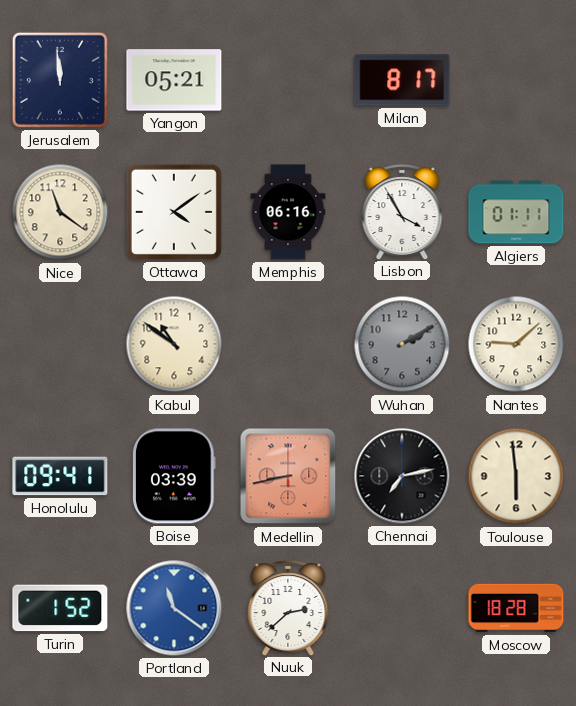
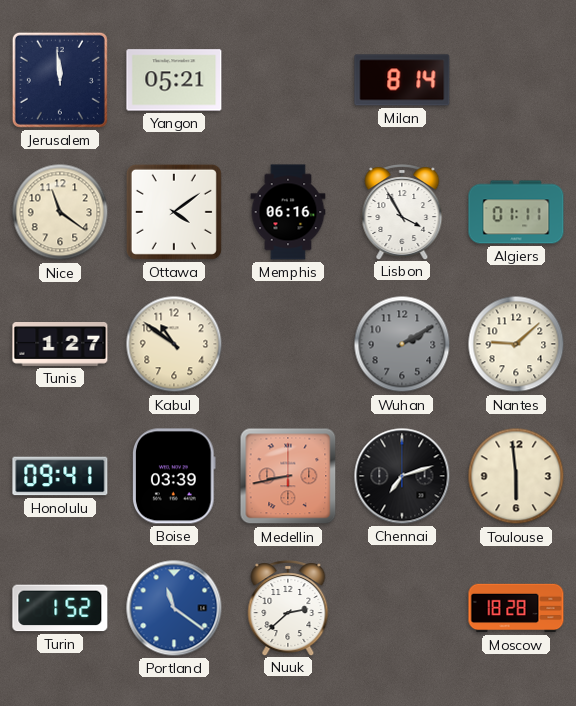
Milan: 8:17 -> 8:14 (402, 80)
Tunis: none -> 1:27 (60, 345)
Chennai: 7:13 -> 7:12 (402, 476)
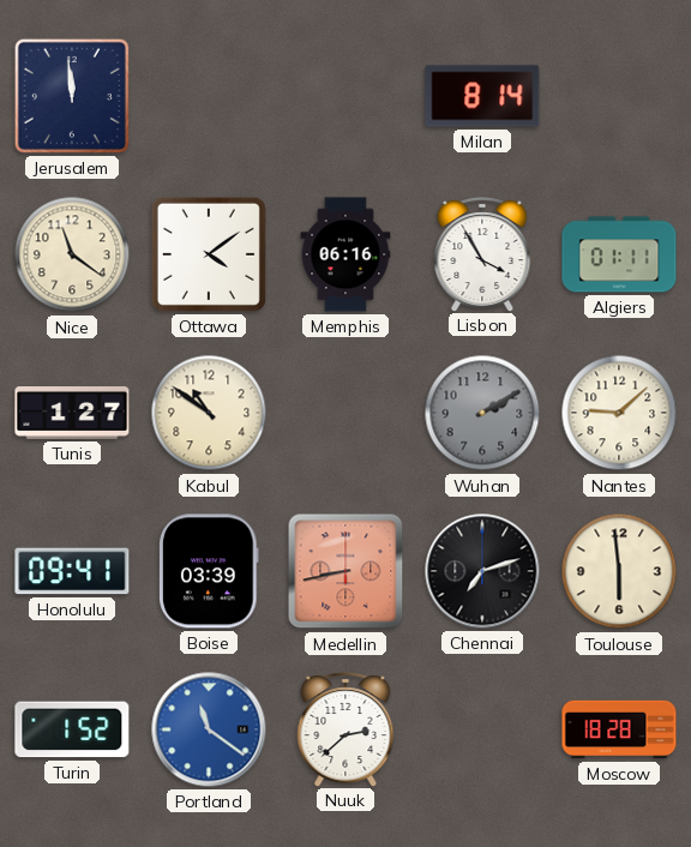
Yangon: 05:21 -> none (174, 80)
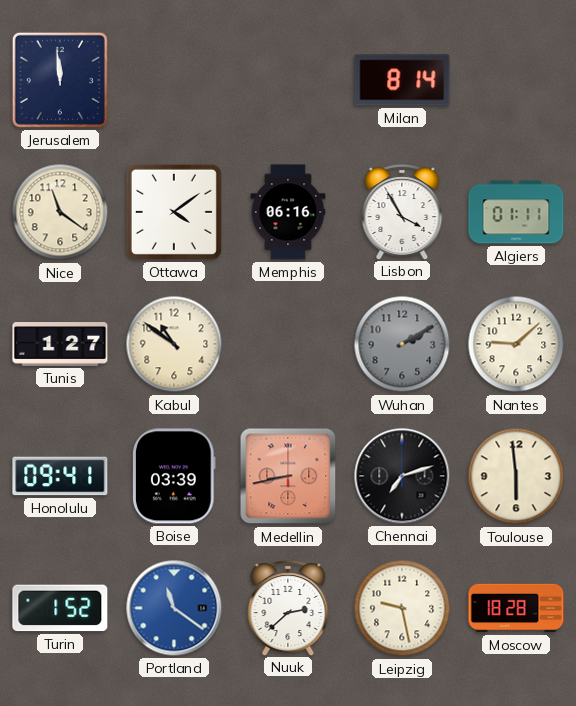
Leipzig: none -> 9:28 (402, 608)
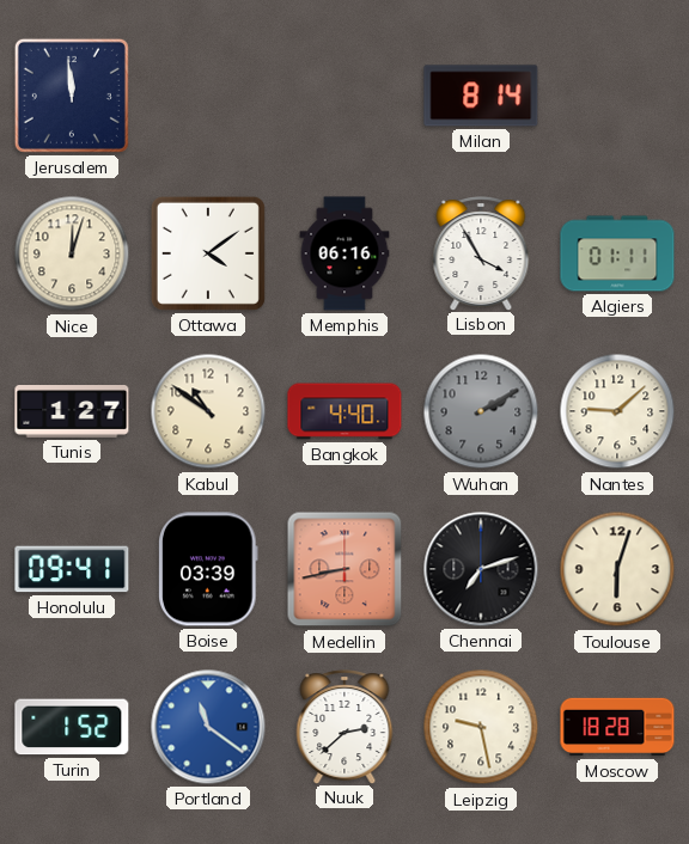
Nice: 11:21 -> 12:03 (72, 253)
Bangkok: none -> 4:40 (344, 411)
Toulouse: 5:59 -> 6:03 (617, 569)
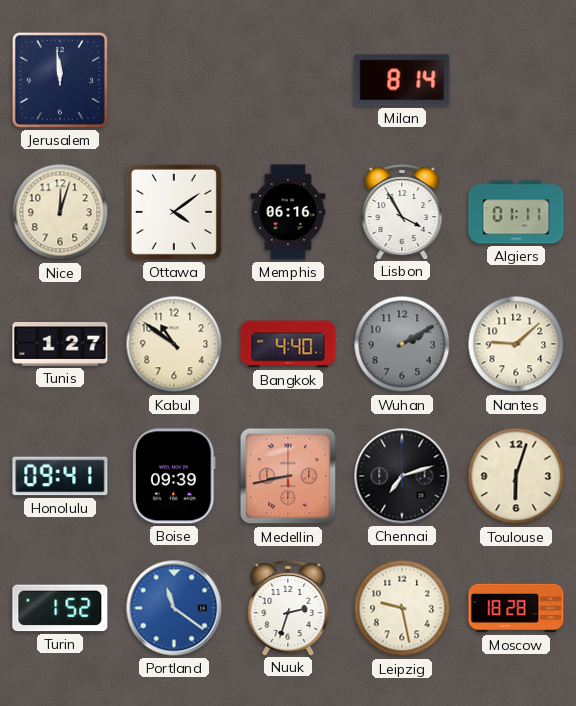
Boise: 03:39 -> 09:39 (175, 476)
Nuuk: 2:38 -> 2:33 (288, 608)
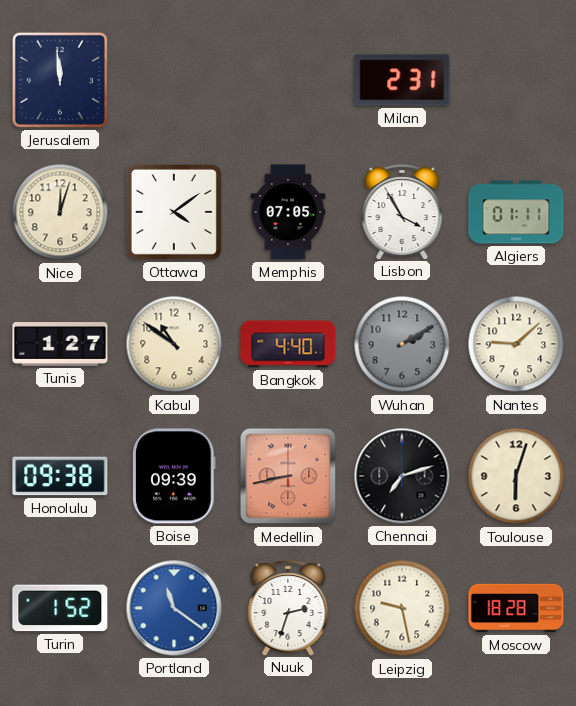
Milan: 8:14 -> 2:31 (402, 80)
Memphis: 06:16 -> 07:05 (288, 212)
Honolulu: 09:41 -> 09:38 (60, 476)
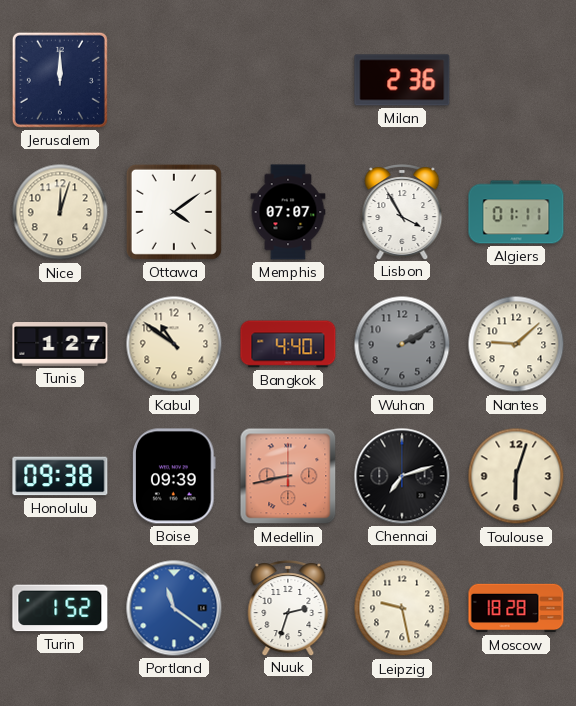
Jerusalem: 11:59 -> 12:00 (60, 80)
Milan: 2:31 -> 2:36 (402, 80)
Memphis: 07:05 -> 07:07 (288, 212)
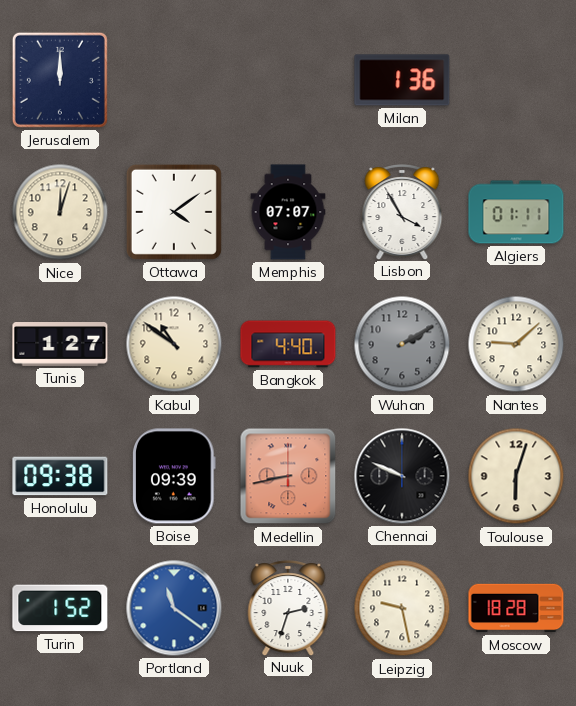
Milan: 2:36 -> 1:36 (402, 80)
Chennai: 7:12 -> 9:49 (402, 476)
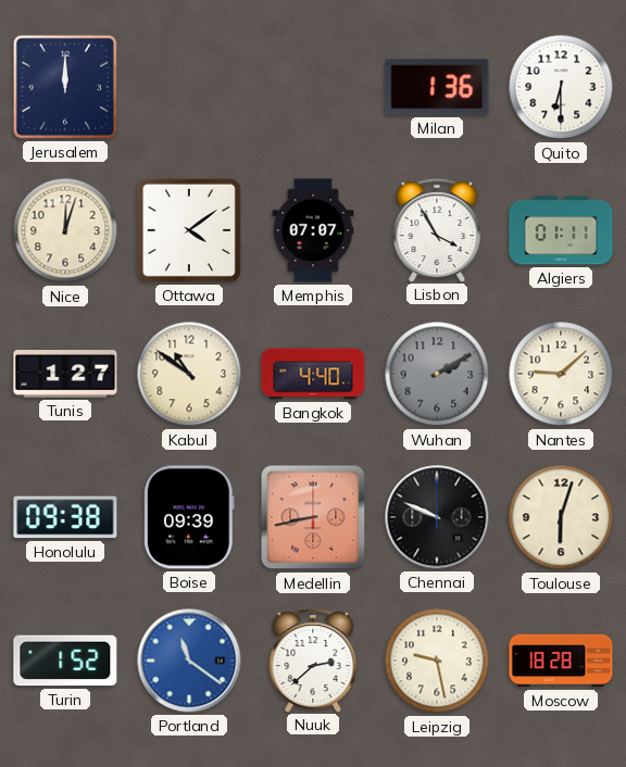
Quito: none -> 6:30 (561, 87)
Nuuk: 2:33 -> 2:38 (313, 661)
